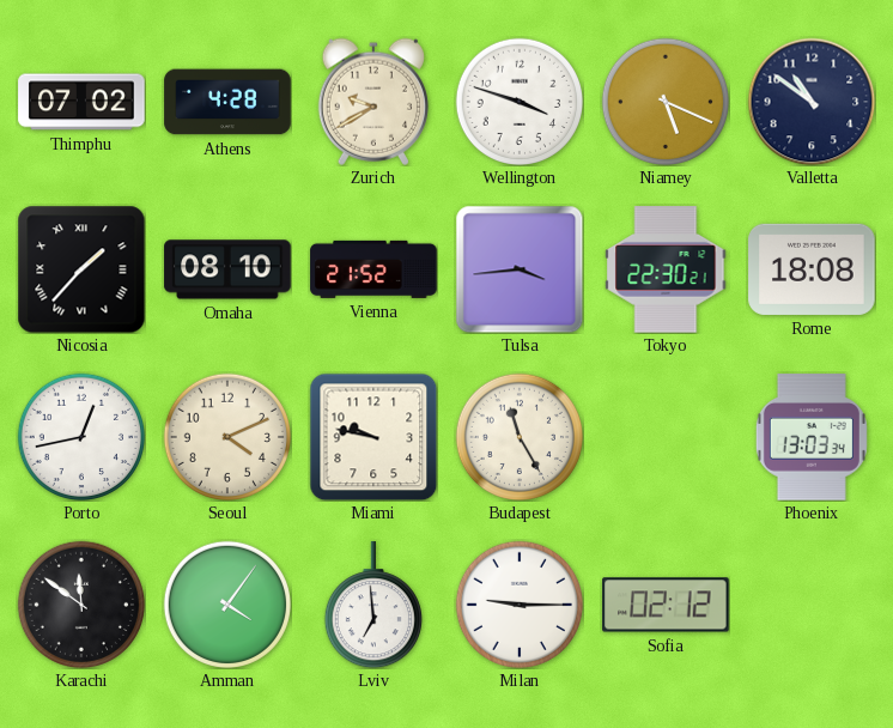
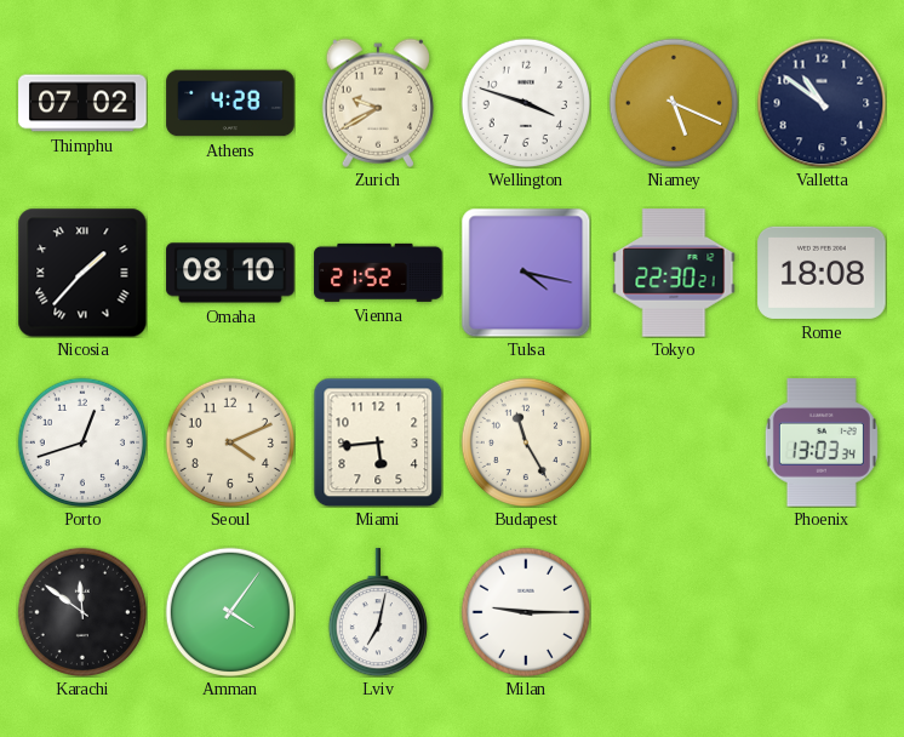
Tulsa: 3:44 -> 4:17 (526, 273)
Porto: 12:43 -> 12:42 (81, 441)
Miami: 9:47 -> 5:44 (378, 442)
Lviv: 6:59 -> 7:02 (378, 612)
Sofia: 02:12 -> none (666, 605)
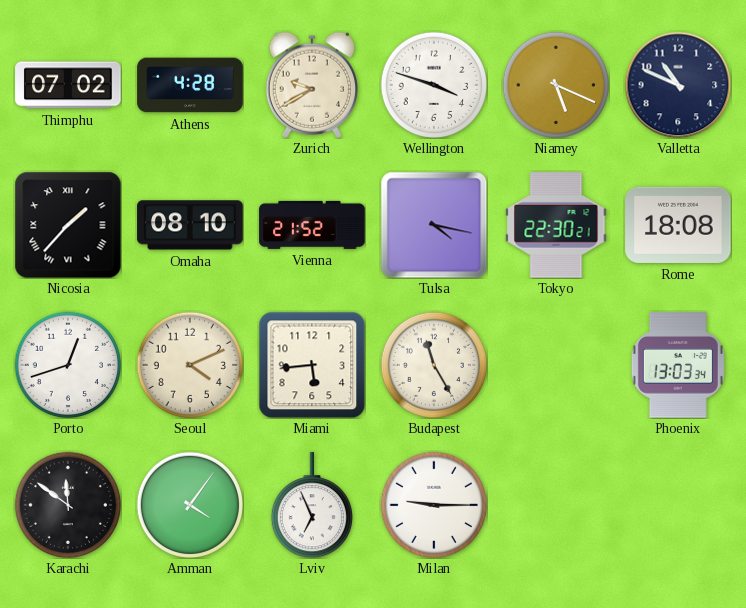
Valletta: 10:51 -> 10:49 (678, 85)
Lviv: 7:02 -> 6:56 (312, 505)
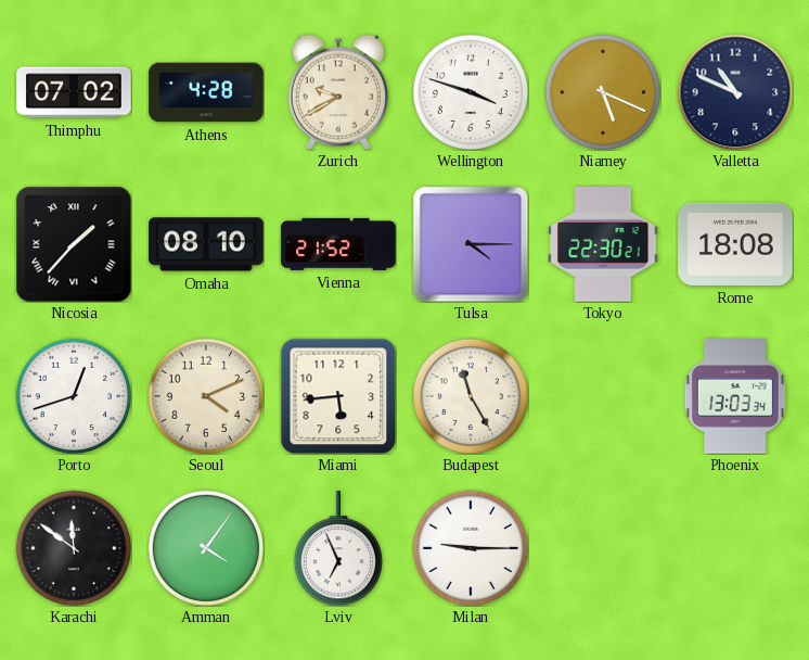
Tulsa: 4:17 -> 4:15 (471, 244)
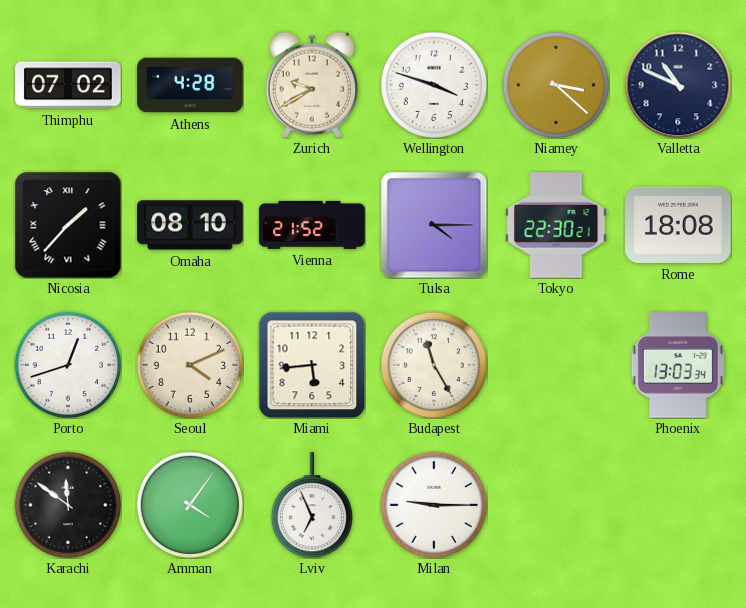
Niamey: 5:19 -> 3:22 (555, 84)
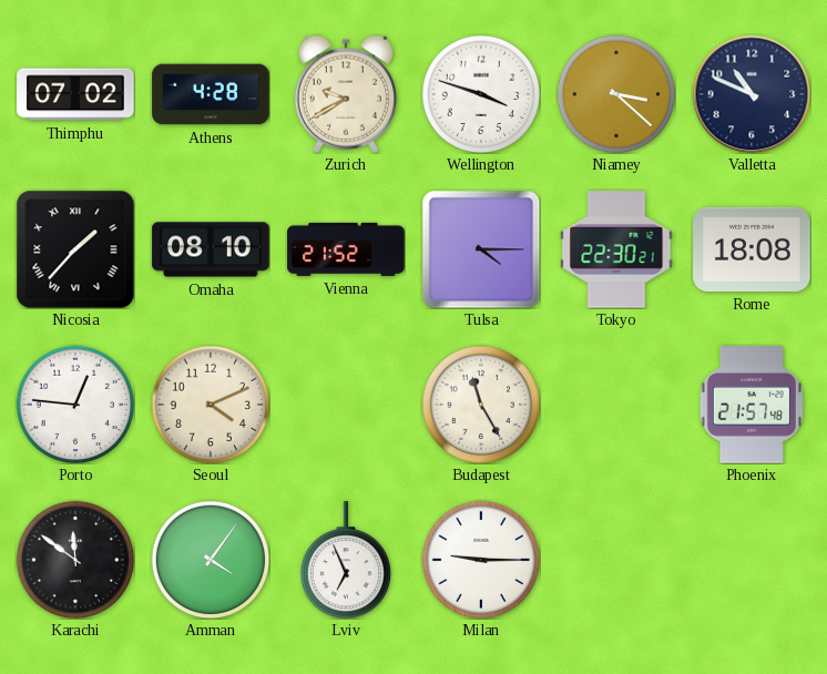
Porto: 12:42 -> 12:46 (74, 404)
Miami: 5:44 -> none (312, 365)
Phoenix: 13:03 -> 21:57 (752, 405)
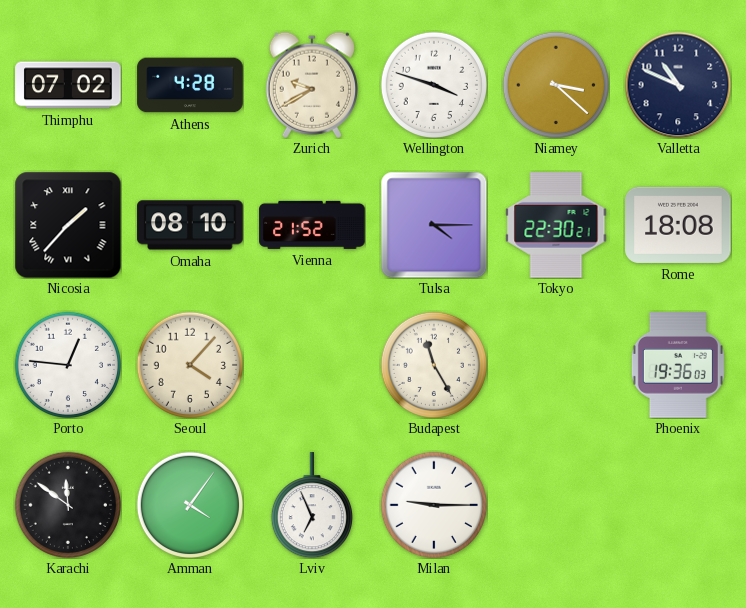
Seoul: 4:11 -> 4:07 (189, 364)
Phoenix: 21:57 -> 19:36 (678, 365)
